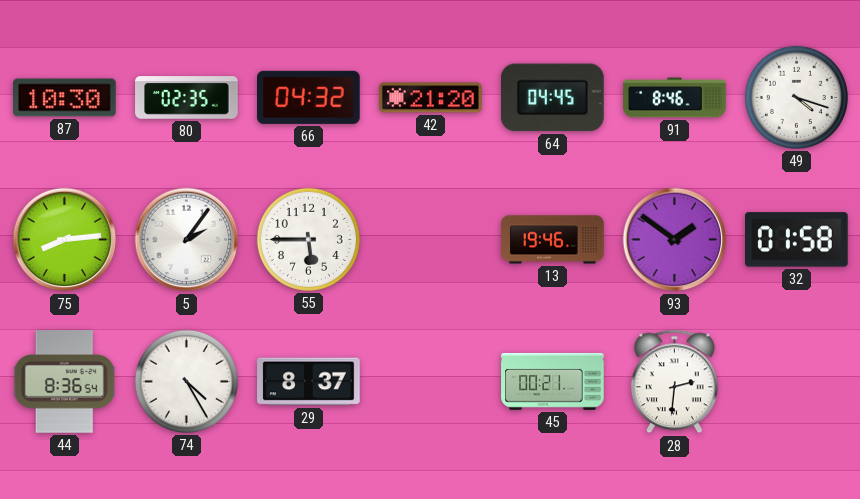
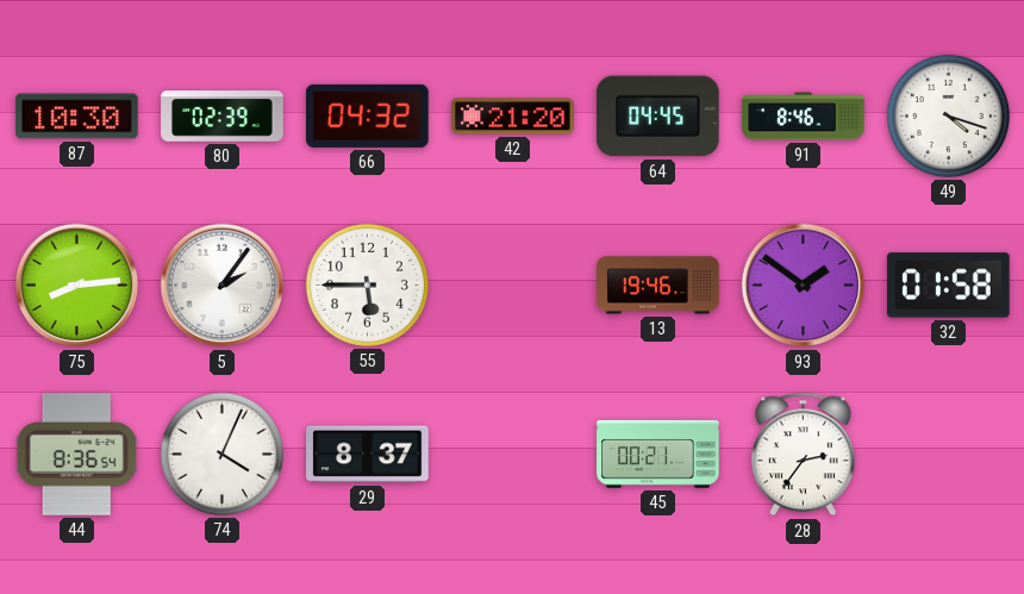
80: 02:35 -> 02:39 (223, 117)
74: 4:25 -> 4:04 (221, 454)
28: 2:31 -> 2:36 (803, 455)
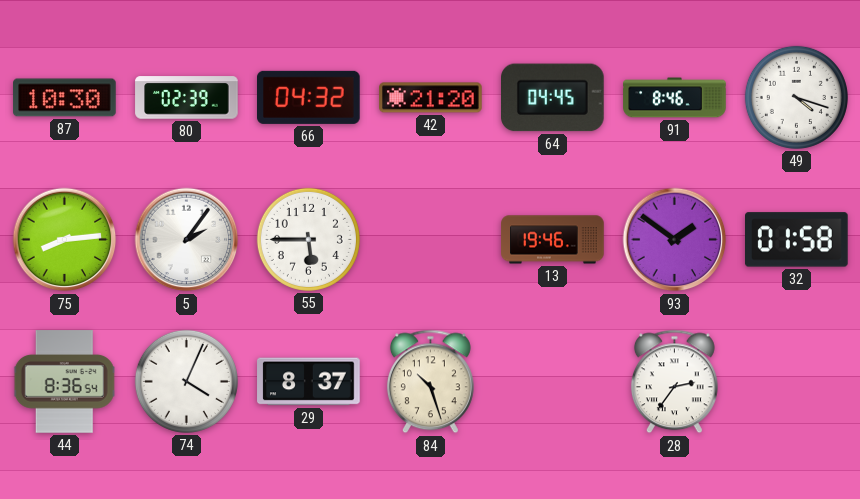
84: none -> 10:27 (430, 382)
45: 00:21 -> none (658, 454)
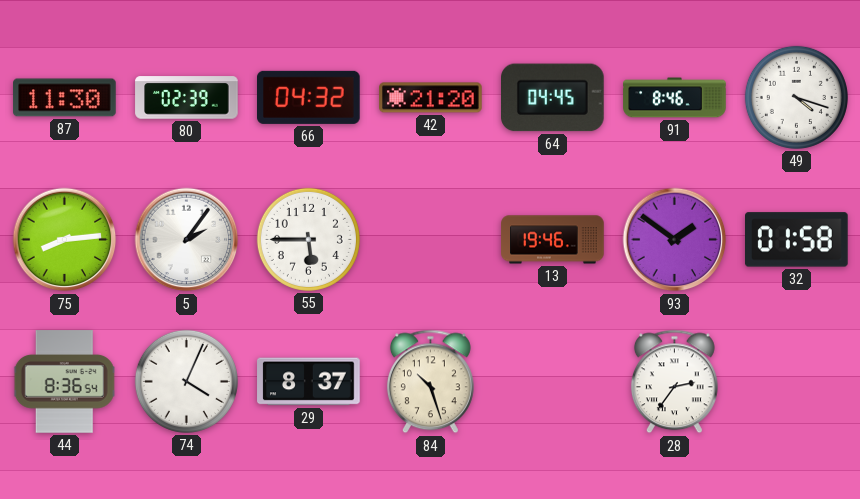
87: 10:30 -> 11:30 (65, 98)
